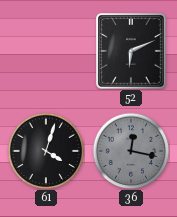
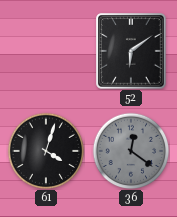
52: 6:11 -> 6:09 (132, 51)
36: 12:17 -> 12:21 (131, 151)
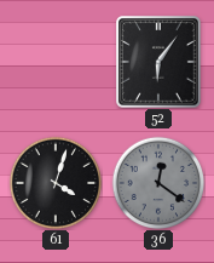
52: 6:09 -> 6:06 (160, 62)
